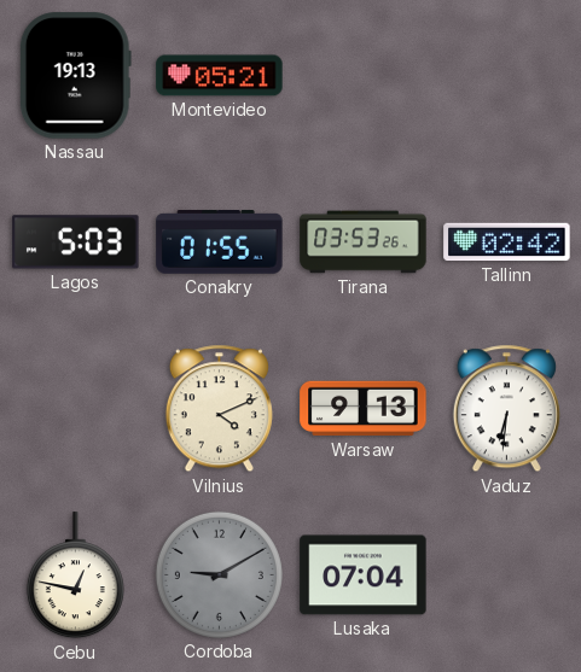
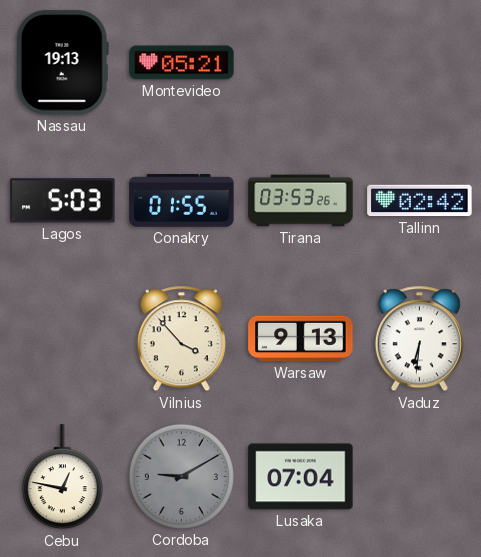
Vilnius: 4:11 -> 3:53 (181, 339)
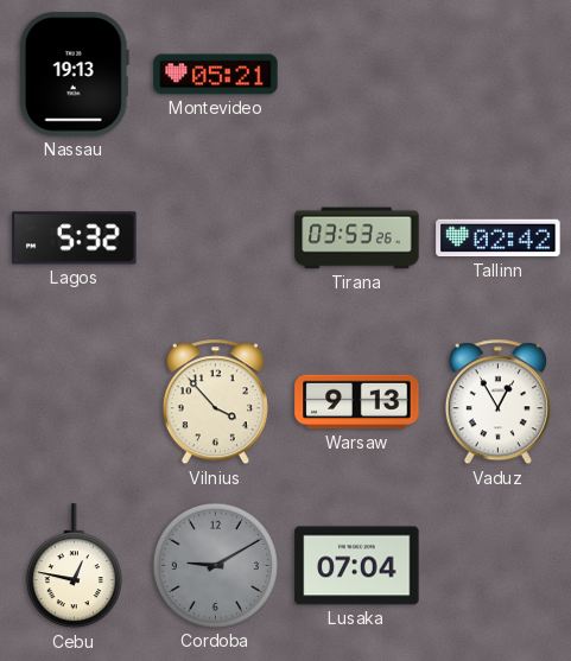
Lagos: 5:03 -> 5:32 (75, 239)
Conakry: 01:55 -> none (182, 201)
Vaduz: 6:31 -> 12:55 (497, 402)
